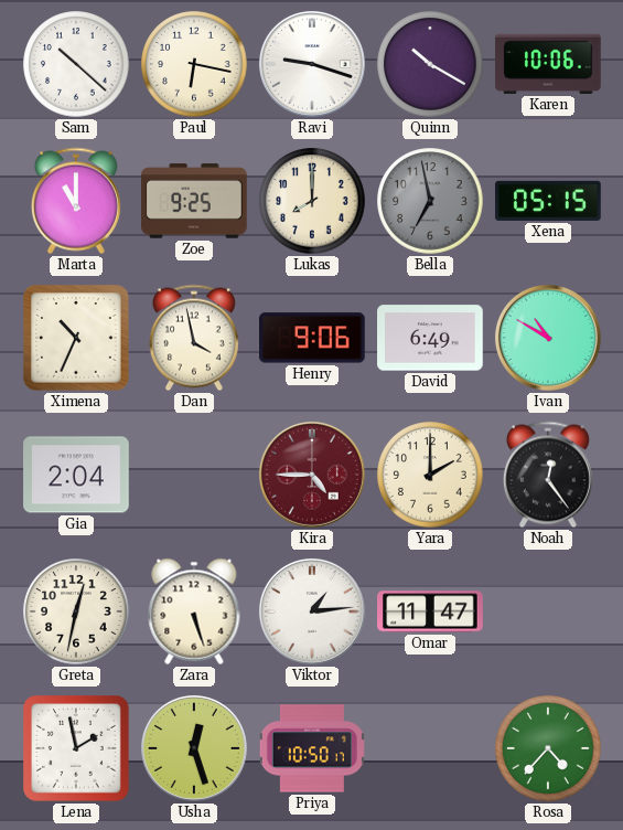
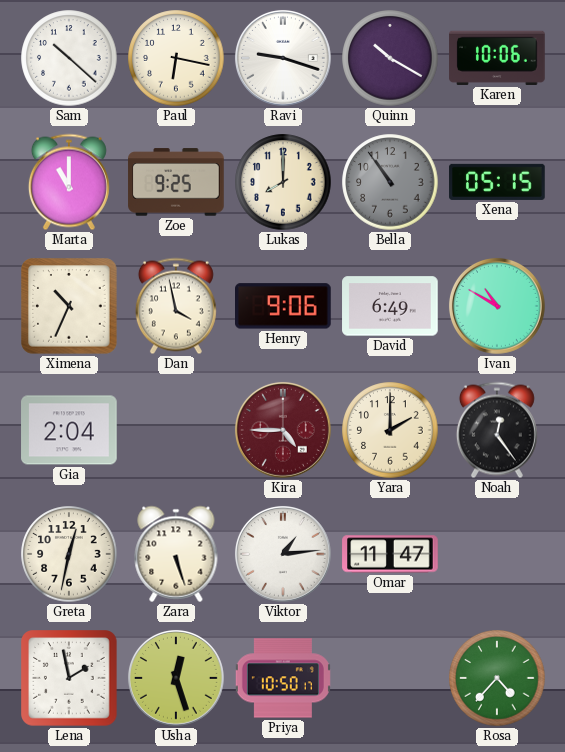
Bella: 6:58 -> 10:54 (390, 182)
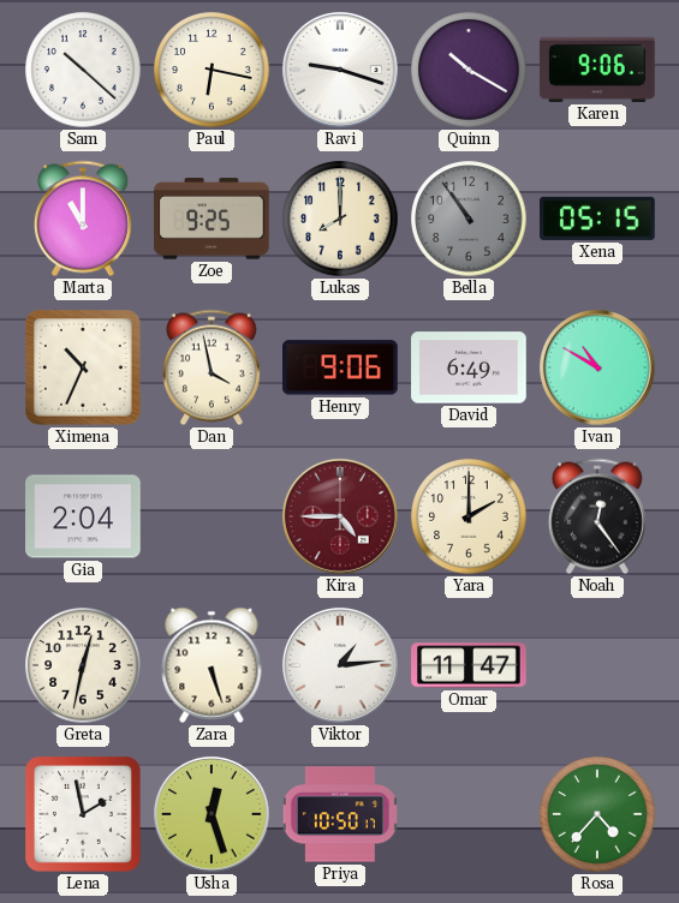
Karen: 10:06 -> 9:06 (597, 70)
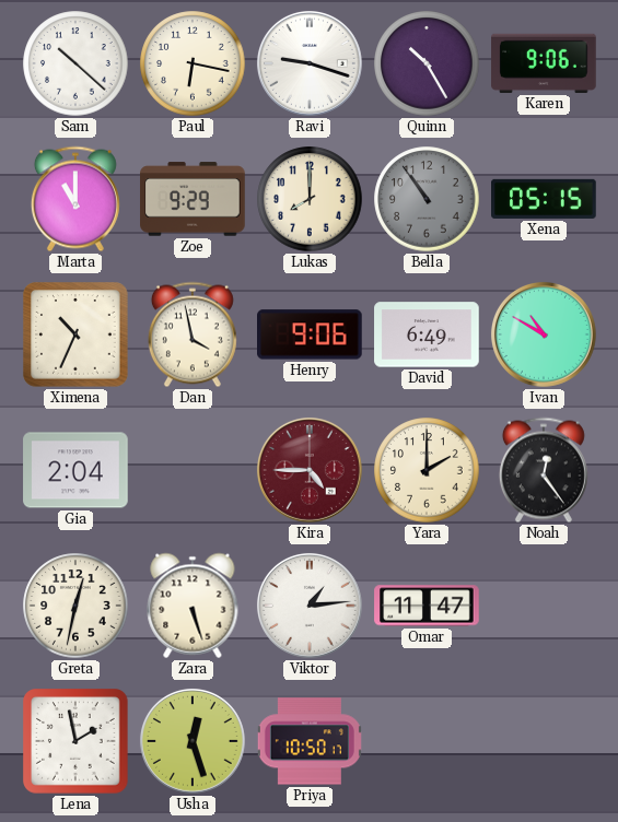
Quinn: 10:20 -> 10:25 (427, 63)
Zoe: 9:25 -> 9:29 (193, 199)
Rosa: 4:37 -> none (597, 814)
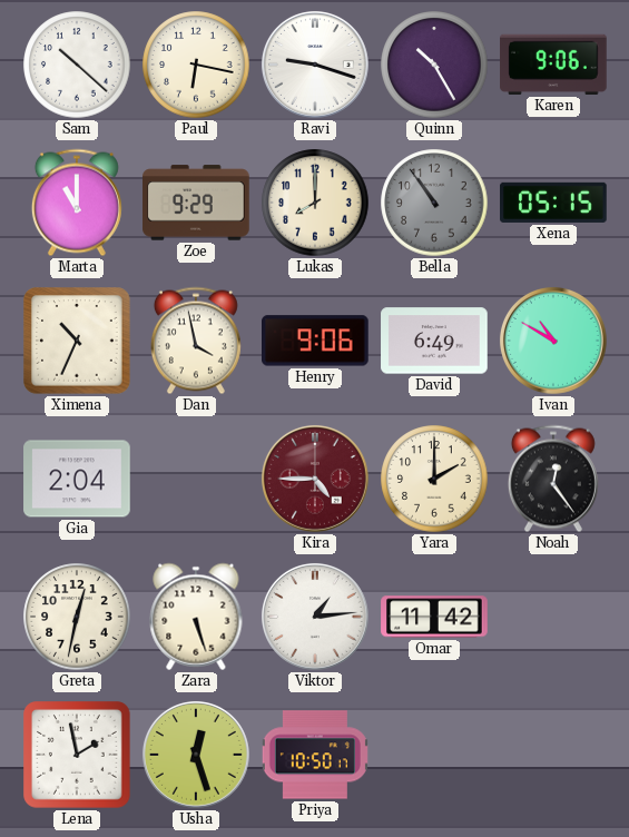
Omar: 11:47 -> 11:42 (434, 617)
